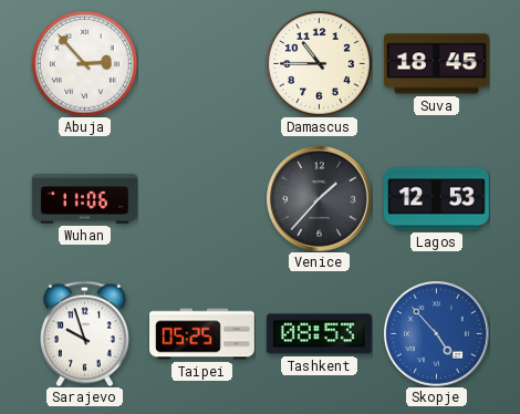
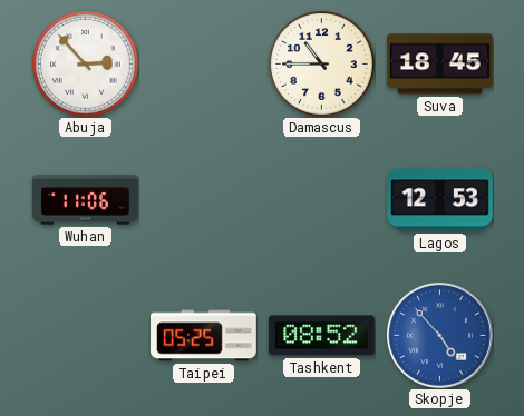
Venice: 1:37 -> none (319, 198)
Sarajevo: 9:57 -> none (84, 333)
Tashkent: 08:53 -> 08:52 (321, 336)
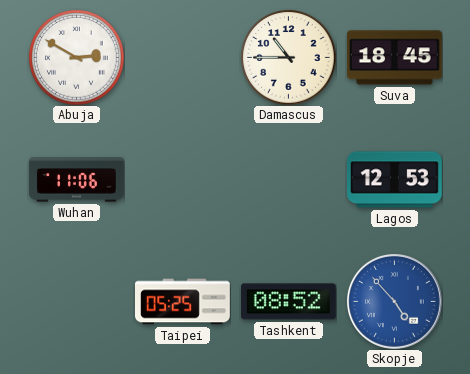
Abuja: 2:53 -> 2:50 (76, 57)
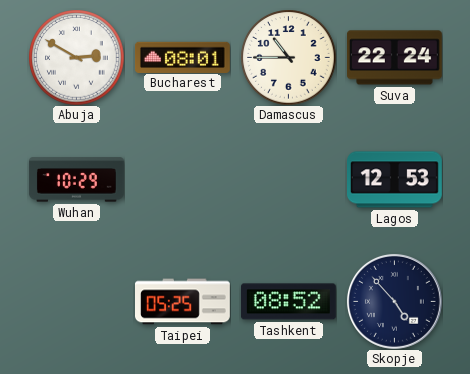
Bucharest: none -> 08:01 (183, 57)
Suva: 18:45 -> 22:24 (394, 58)
Wuhan: 11:06 -> 10:29 (76, 180)
Skopje dial: blue -> navy (394, 301)
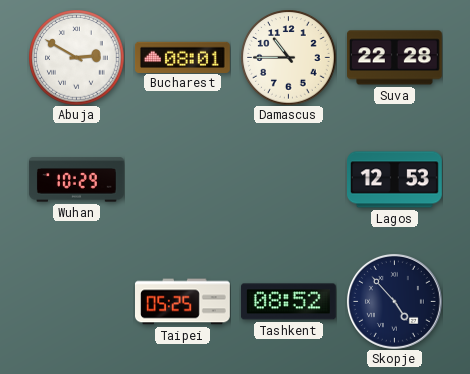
Suva: 22:24 -> 22:28 (394, 58)
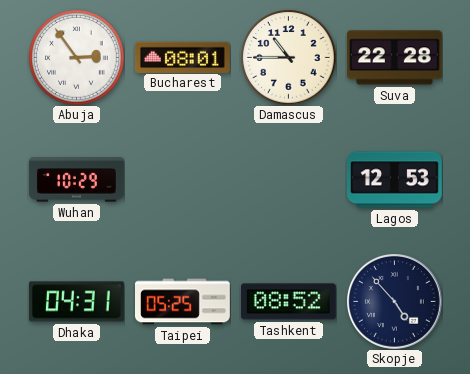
Abuja: 2:50 -> 2:54 (76, 57)
Dhaka: none -> 04:31 (77, 302)
